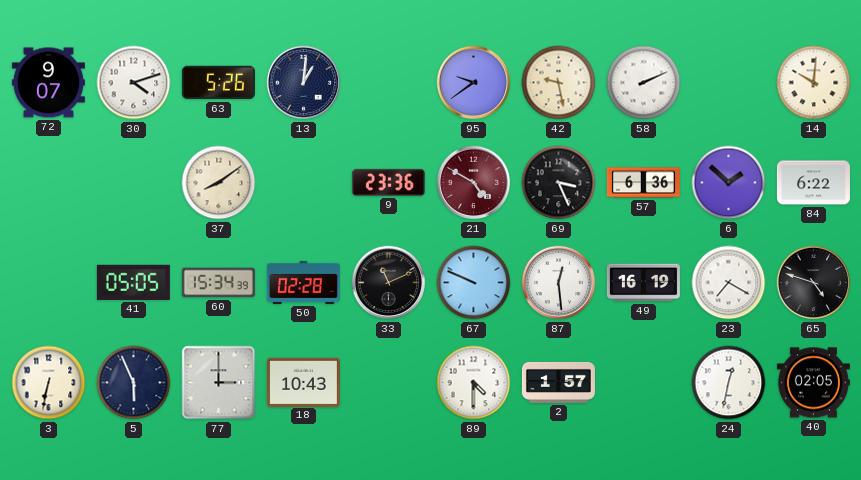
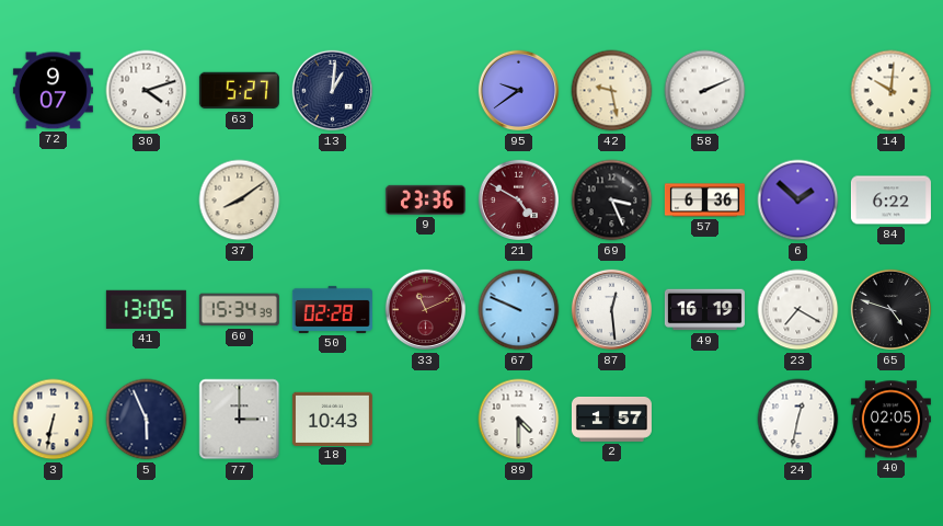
63: 5:26 -> 5:27 (239, 91)
41: 05:05 -> 13:05 (146, 309)
33 dial: black -> burgundy (426, 310)
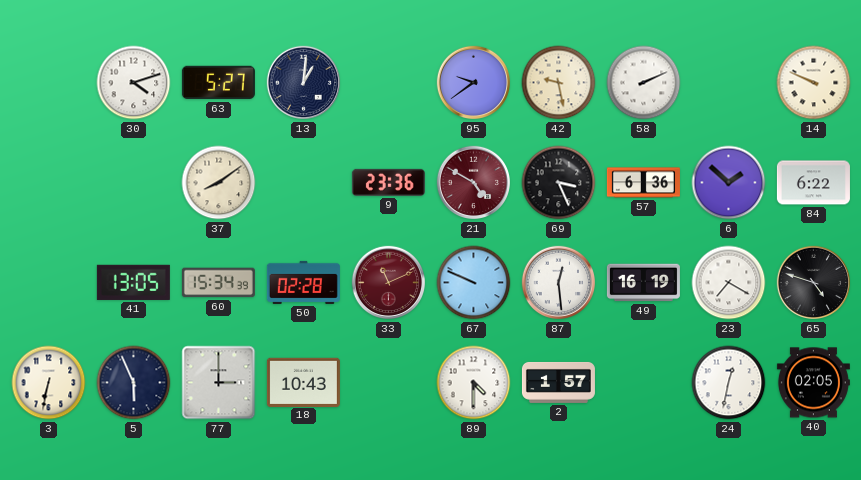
72: 9:07 -> none (53, 91)
14: 10:01 -> 9:49 (814, 83)
